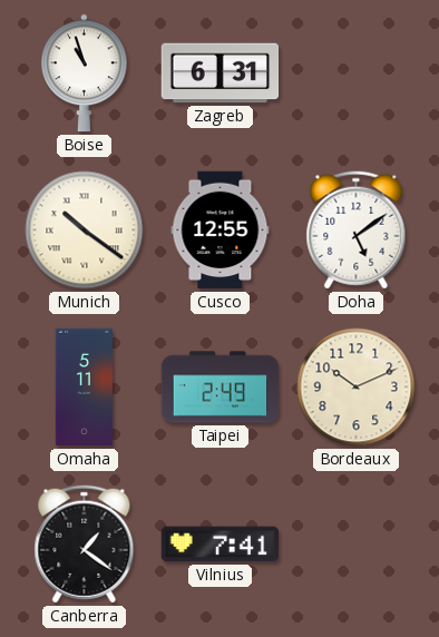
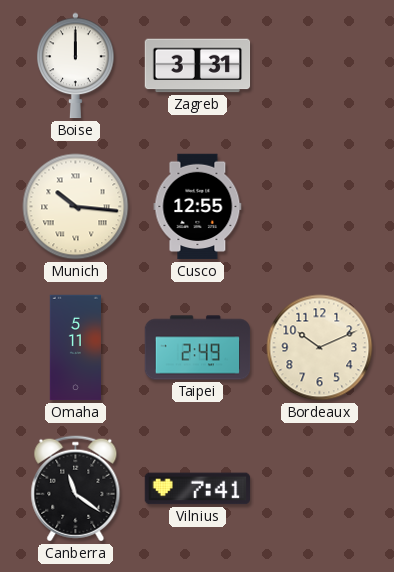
Boise: 10:57 -> 12:00 (76, 66)
Zagreb: 6:31 -> 3:31 (198, 66)
Munich: 10:21 -> 10:16 (76, 207)
Doha: 5:09 -> none (357, 231)
Canberra: 1:21 -> 11:21 (76, 489)
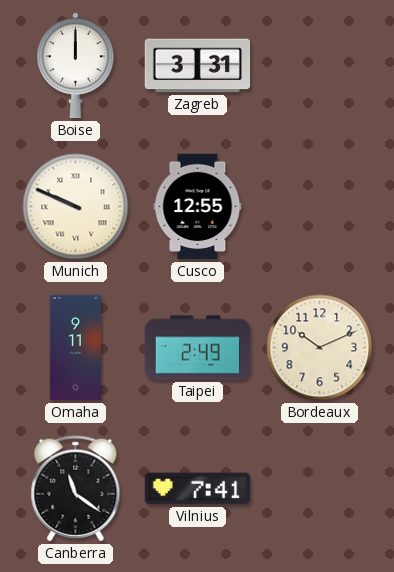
Munich: 10:16 -> 9:49 (76, 207)
Omaha: 5:11 -> 9:11 (75, 348)
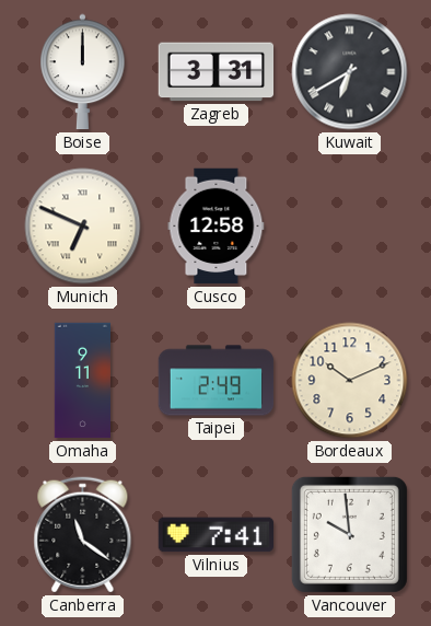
Kuwait: none -> 6:40 (350, 72)
Munich: 9:49 -> 6:49 (83, 227)
Cusco: 12:55 -> 12:58 (217, 227)
Vancouver: none -> 9:59 (349, 534)
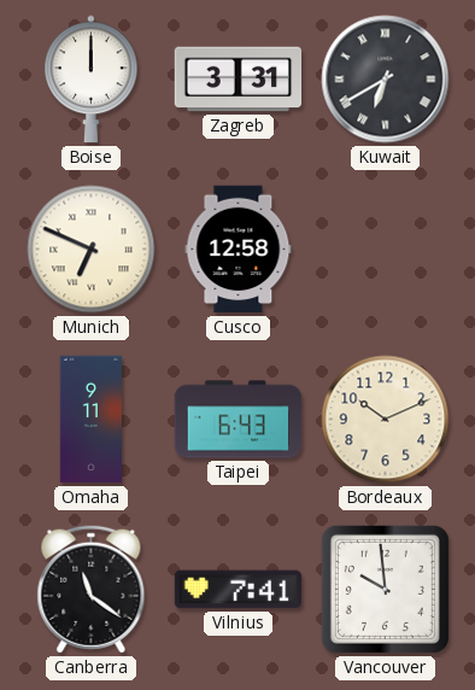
Taipei: 2:49 -> 6:43 (239, 420)
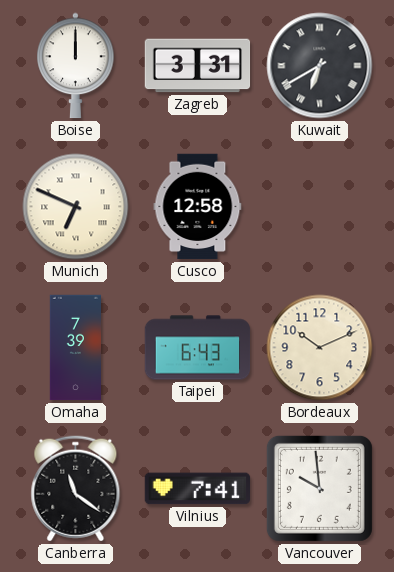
Omaha: 9:11 -> 7:39 (75, 348)
